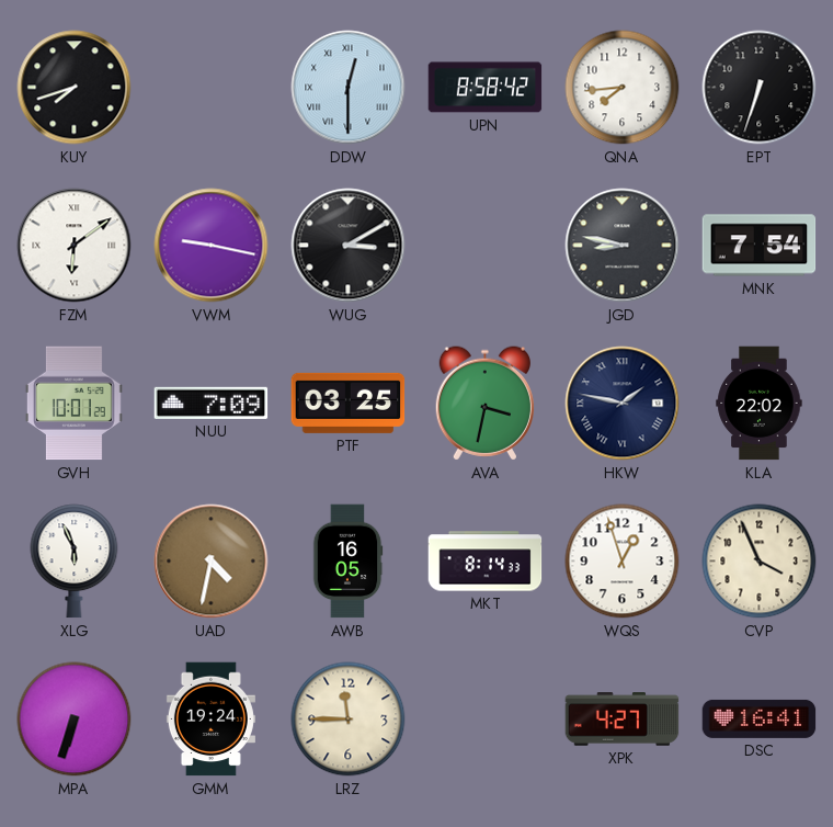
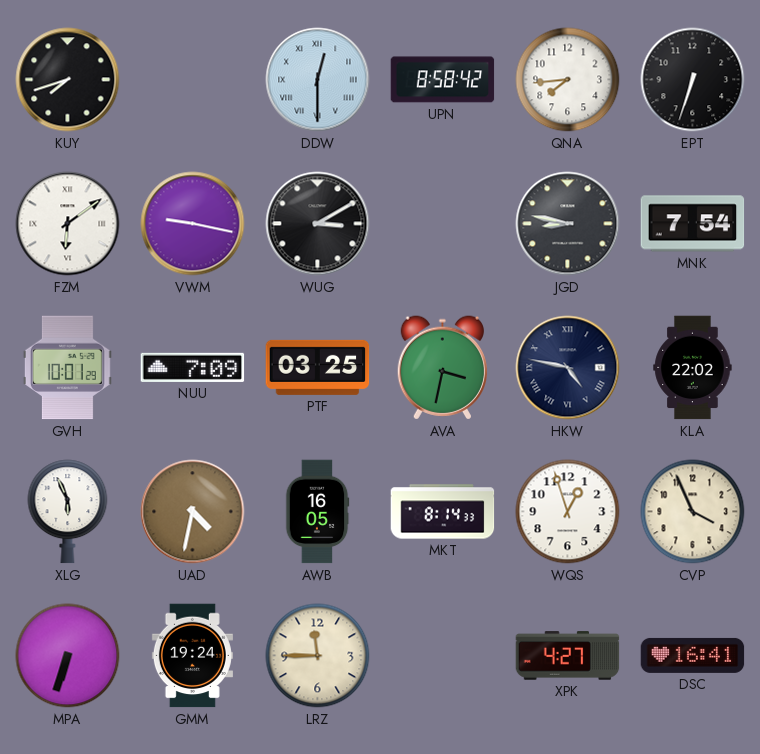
HKW: 1:47 -> 4:47 (568, 368)
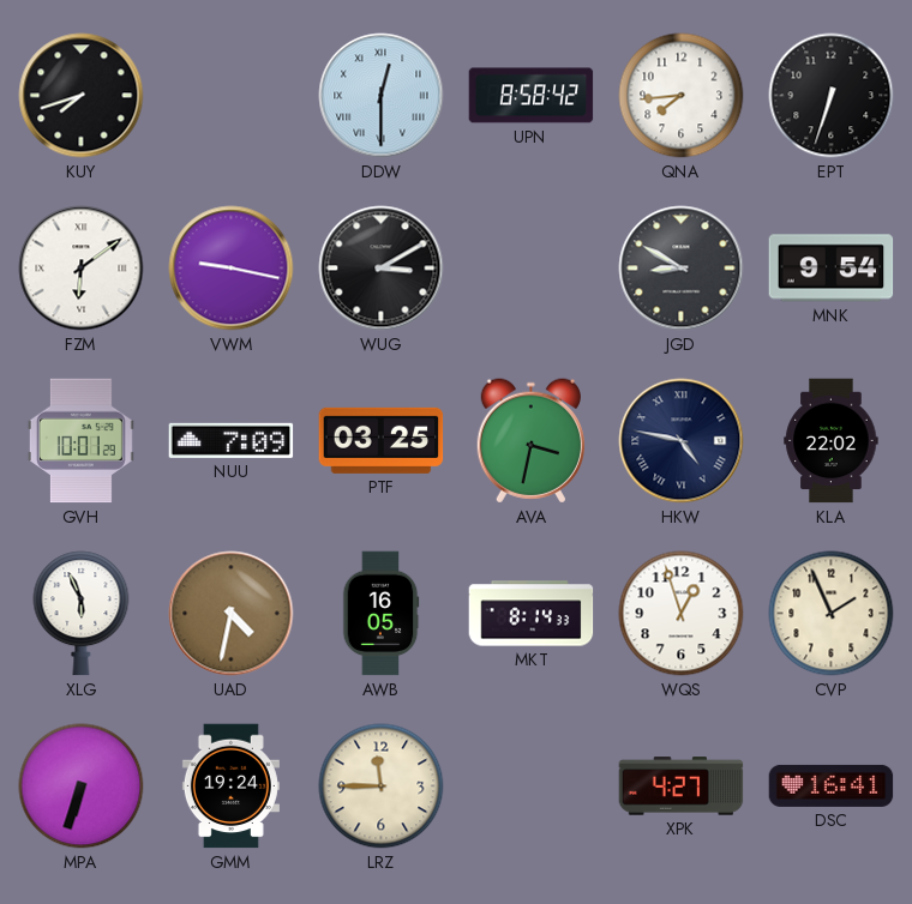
JGD: 8:47 -> 8:50 (682, 269)
MNK: 7:54 -> 9:54 (832, 269)
CVP: 3:56 -> 1:56 (832, 614)
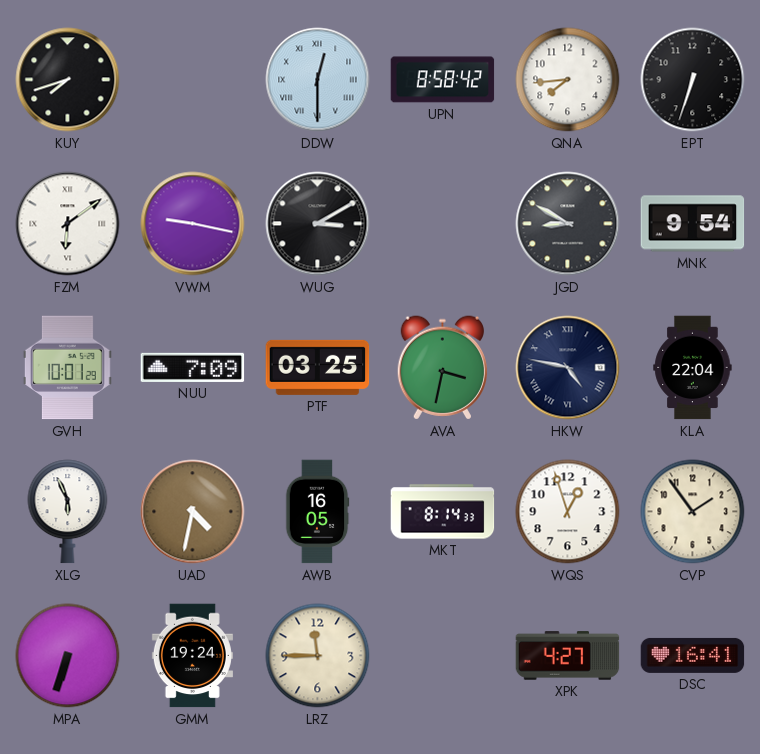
KLA: 22:02 -> 22:04 (693, 368)
CVP: 1:56 -> 1:54 (693, 512)
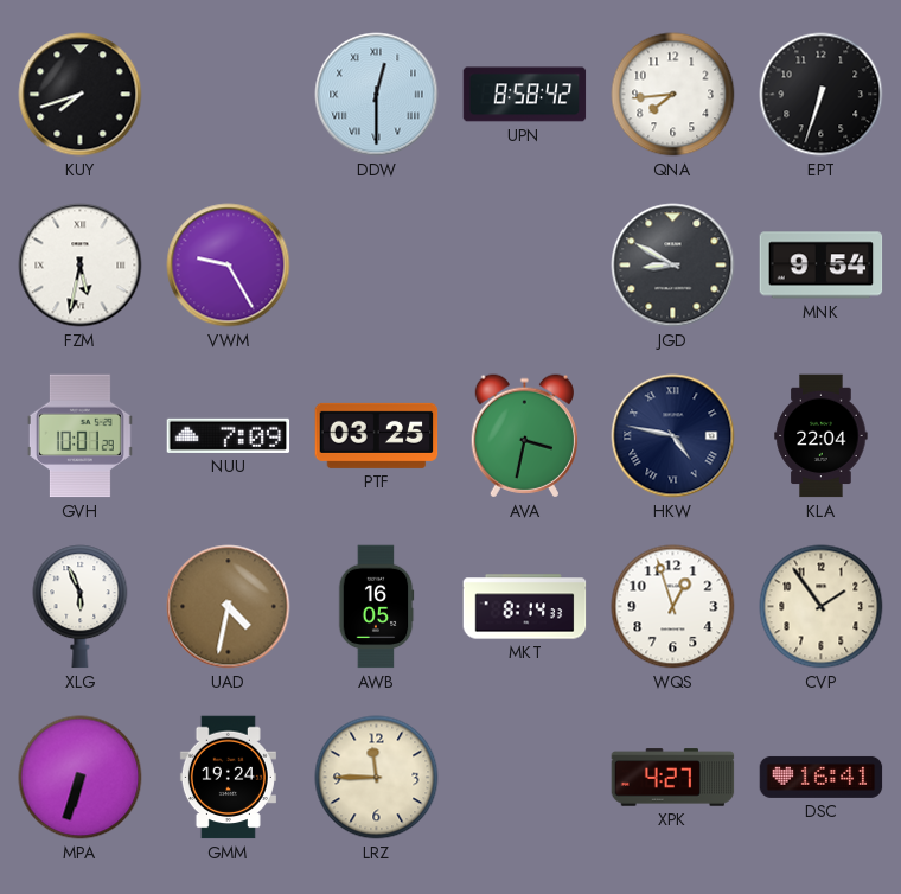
FZM: 6:09 -> 5:32 (81, 266)
VWM: 9:17 -> 9:25 (229, 266)
WUG: 3:10 -> none (318, 224)
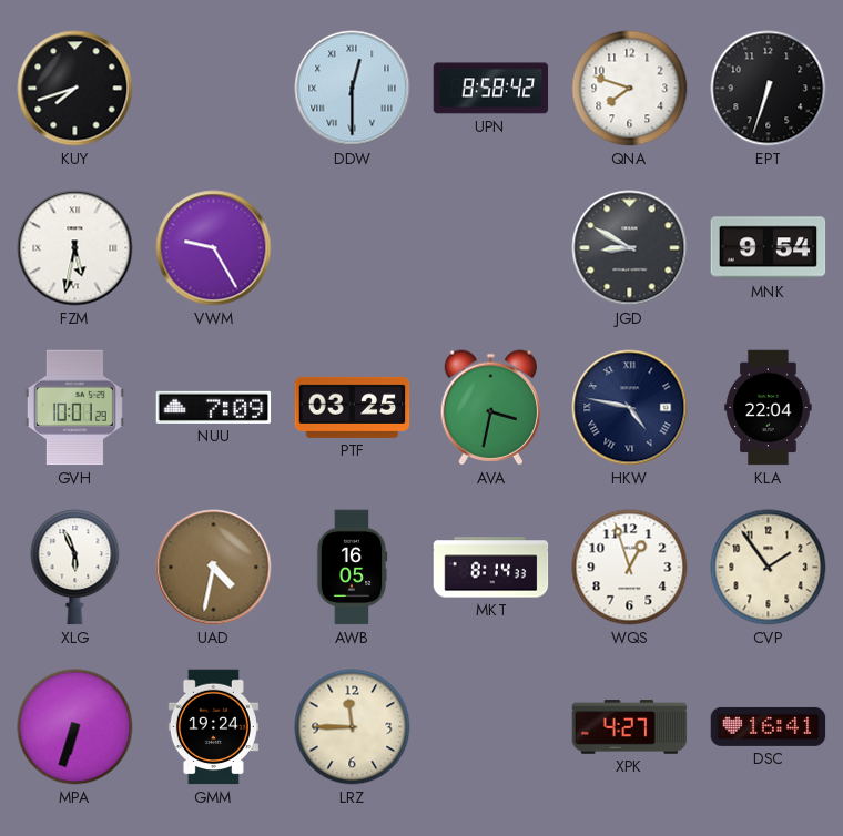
QNA: 7:44 -> 7:48 (630, 89)
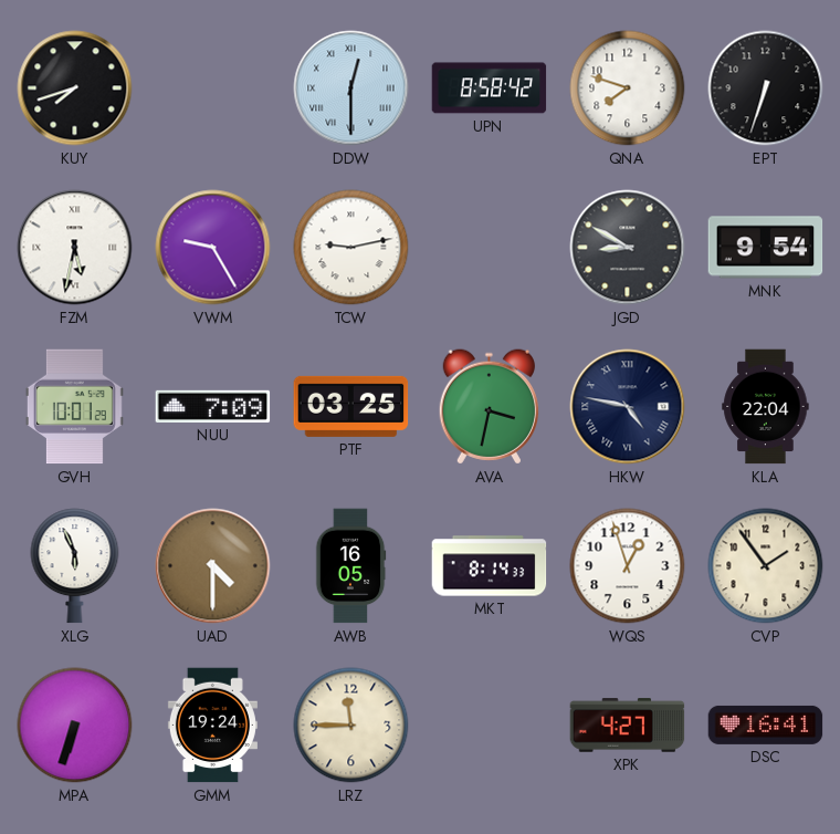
TCW: none -> 9:13 (351, 248)
UAD: 4:32 -> 4:30 (213, 566)
